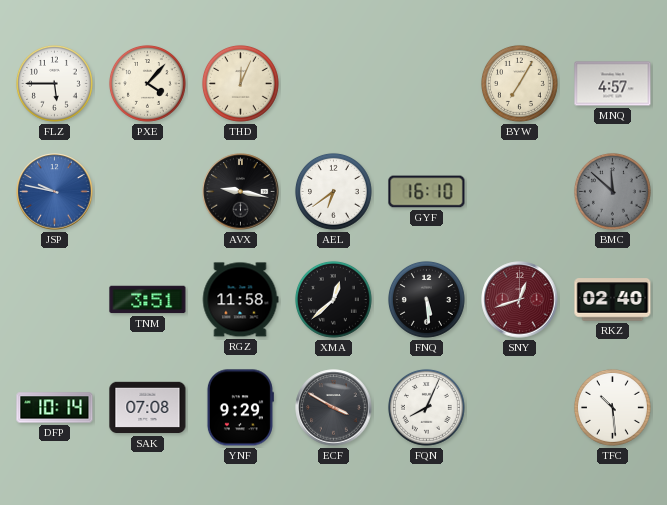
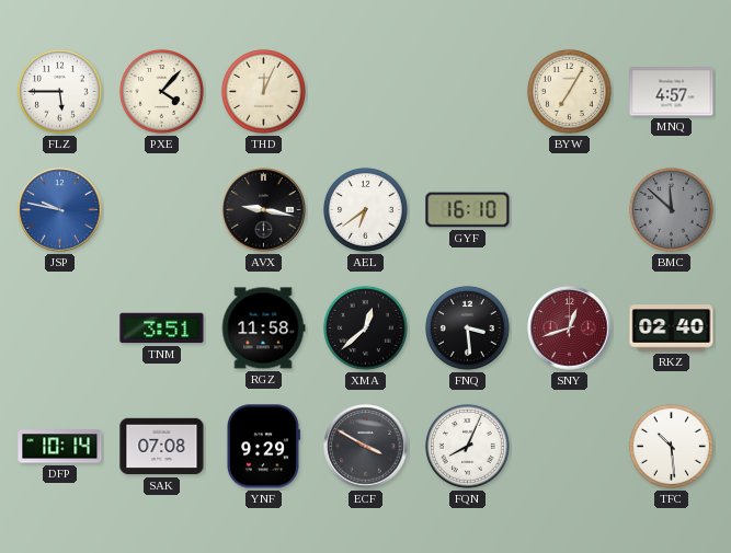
FNQ: 5:29 -> 3:29 (468, 329)
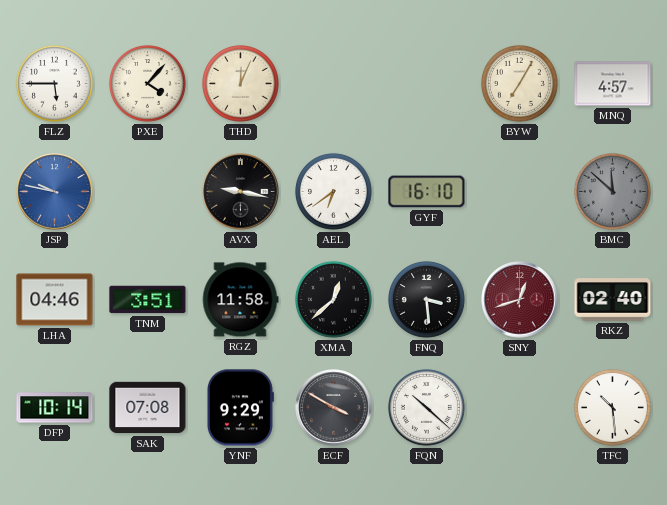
LHA: none -> 04:46 (55, 300)
FQN: 8:04 -> 10:22 (427, 408)
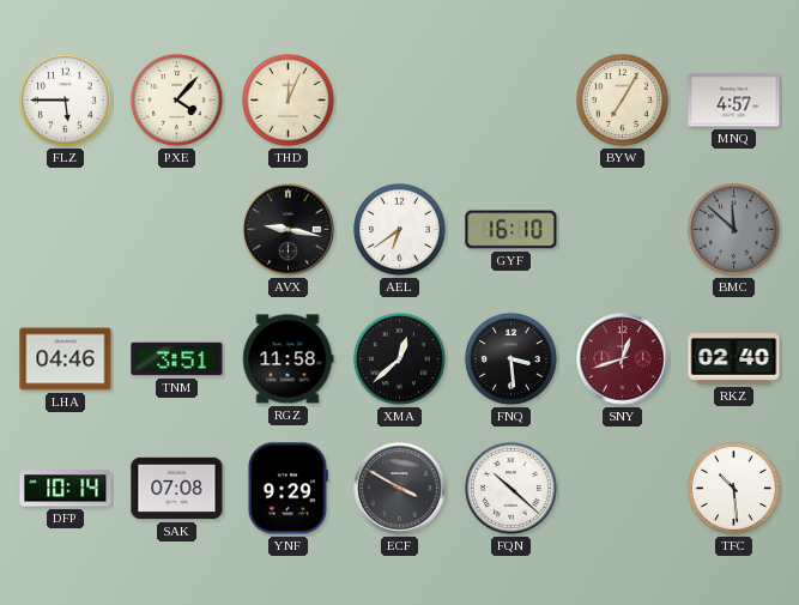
JSP: 9:47 -> none (55, 192)
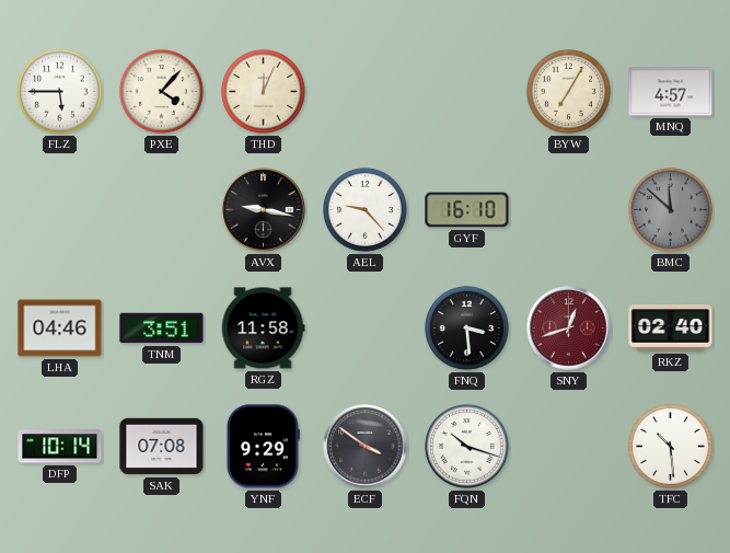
AEL: 6:39 -> 9:23 (366, 210)
XMA: 12:38 -> none (400, 359)
ECF: 3:50 -> 3:51 (366, 447)
FQN: 10:22 -> 10:18 (467, 447)
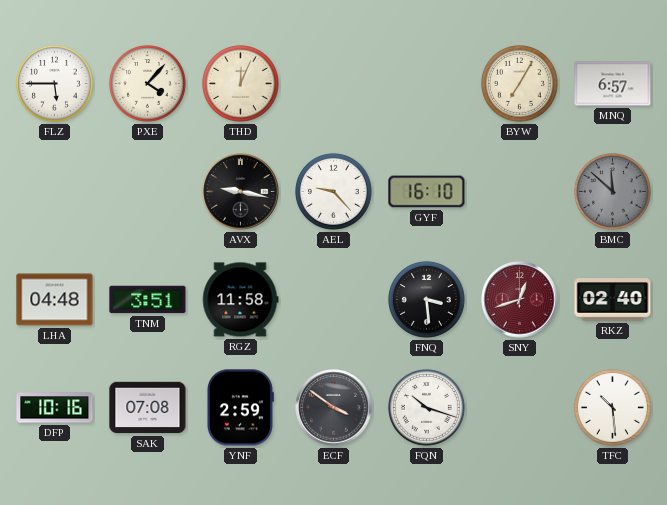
MNQ: 4:57 -> 6:57 (613, 84)
LHA: 04:46 -> 04:48 (55, 300)
DFP: 10:14 -> 10:16 (55, 408)
YNF: 9:29 -> 2:59 (240, 408)
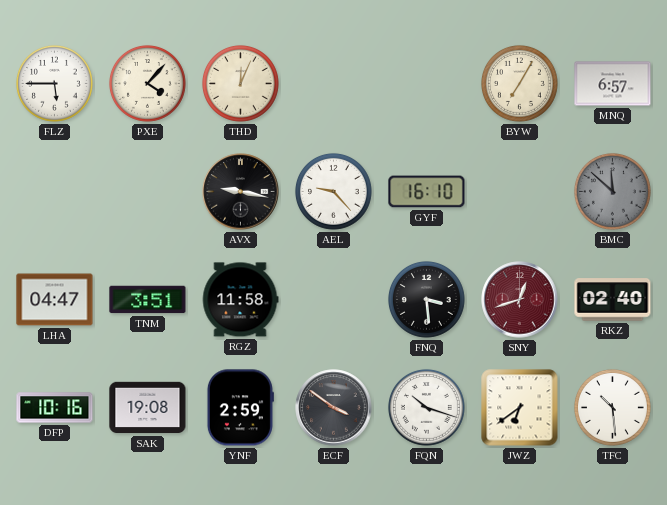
LHA: 04:48 -> 04:47 (55, 300)
SAK: 07:08 -> 19:08 (148, 408)
JWZ: none -> 6:39 (520, 408)
